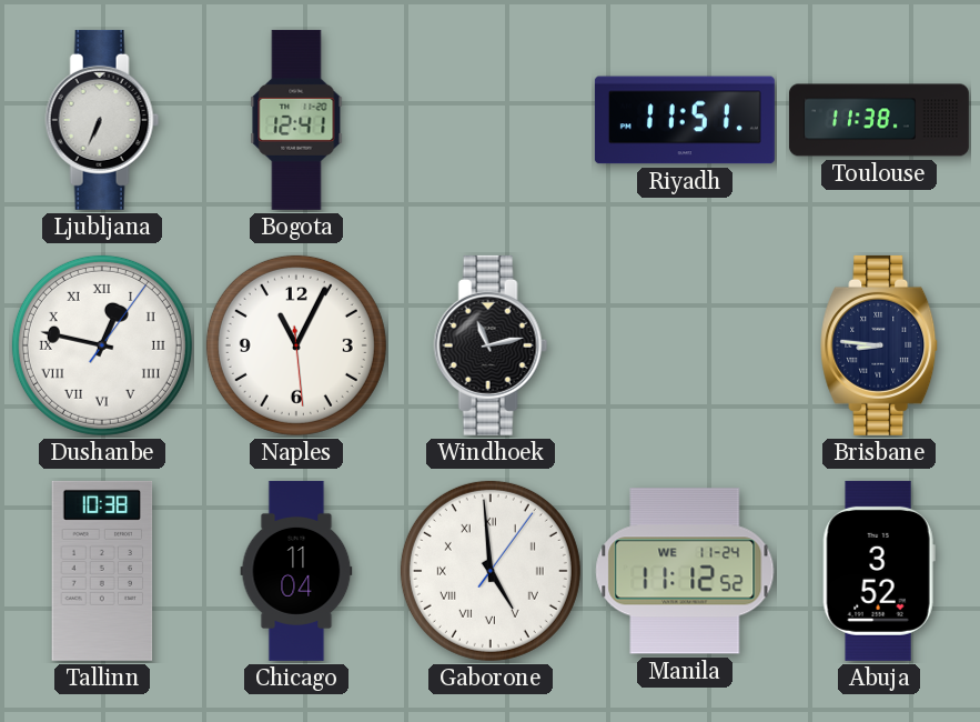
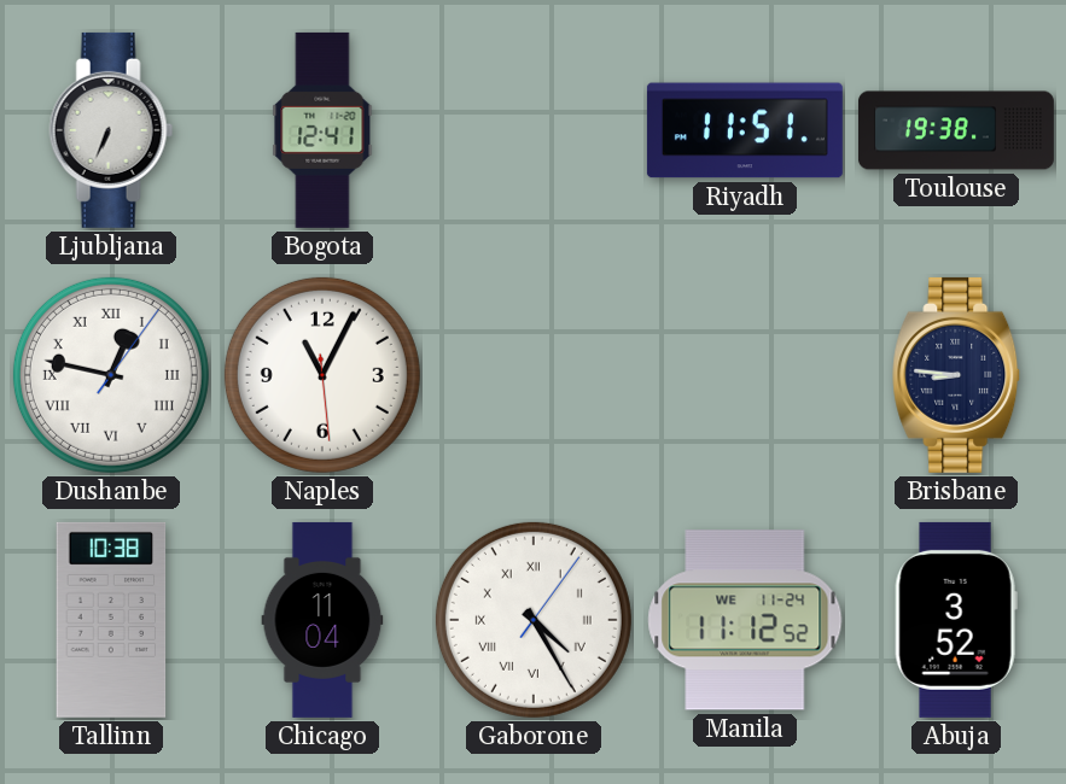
Toulouse: 11:38 -> 19:38 (956, 130)
Windhoek: 11:13 -> none (491, 345)
Gaborone: 4:59 -> 4:25 (534, 620)
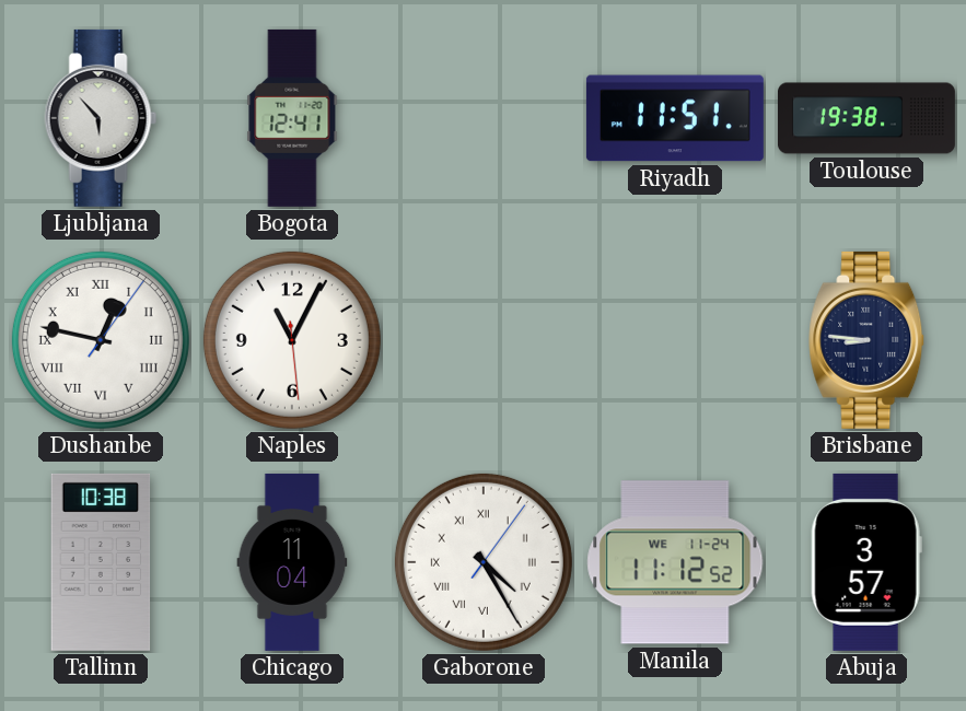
Ljubljana: 6:34 -> 5:53 (101, 118)
Abuja: 3:52 -> 3:57 (866, 562)
